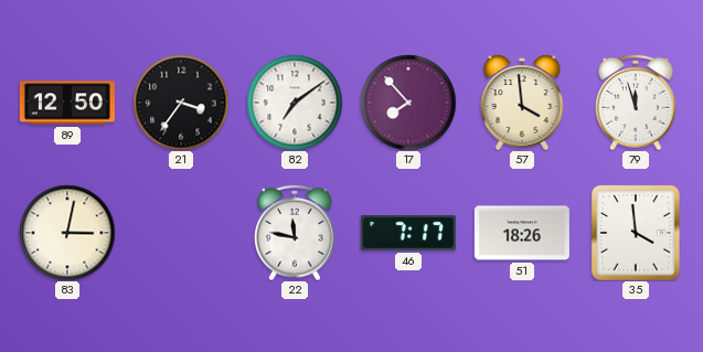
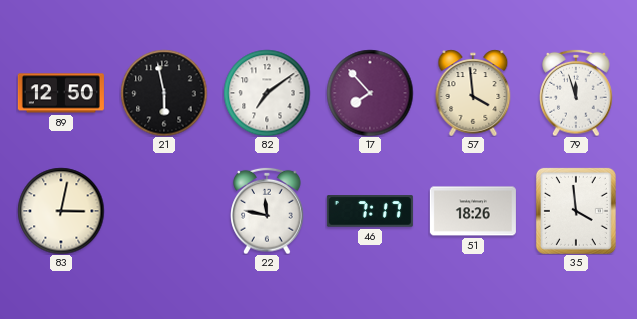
21: 3:36 -> 5:58 (164, 93)
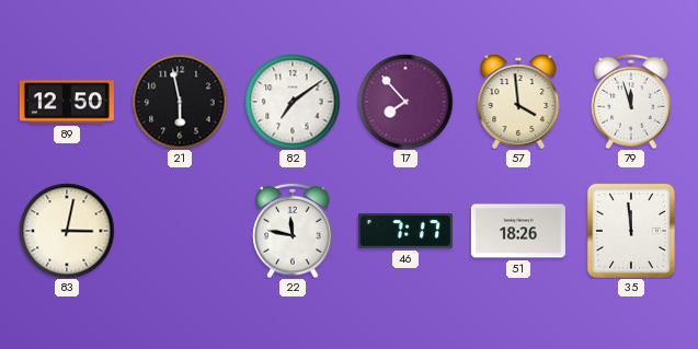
35: 3:59 -> 11:59 (631, 231)
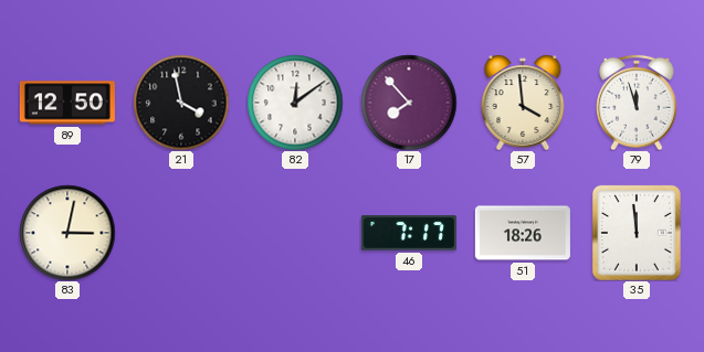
21: 5:58 -> 3:58 (181, 103)
82: 7:09 -> 12:09 (295, 103)
22: 11:47 -> none (293, 231)
